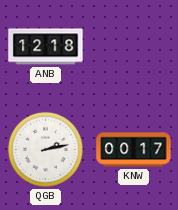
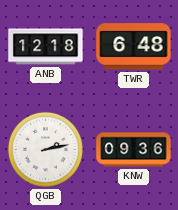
TWR: none -> 6:48 (134, 47)
KNW: 00:17 -> 09:36 (134, 150)
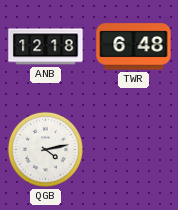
QGB: 2:13 -> 4:13 (45, 149)
KNW: 09:36 -> none (134, 150)
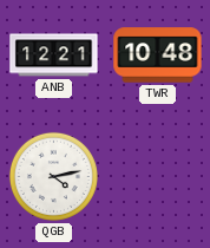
ANB: 12:18 -> 12:21 (54, 56)
TWR: 6:48 -> 10:48 (158, 56)
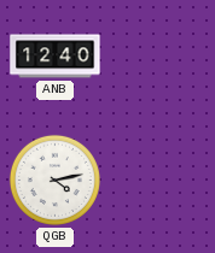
ANB: 12:21 -> 12:40 (56, 57)
TWR: 10:48 -> none (158, 56)
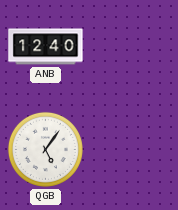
QGB: 4:13 -> 5:06 (45, 149)
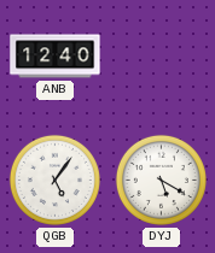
DYJ: none -> 5:20 (161, 180)
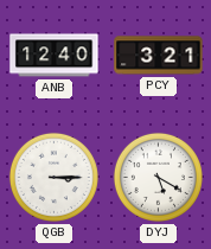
PCY: none -> 3:21 (159, 56)
QGB: 5:06 -> 3:15 (53, 177)
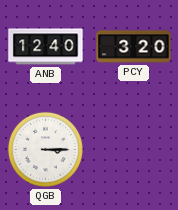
PCY: 3:21 -> 3:20 (134, 47)
DYJ: 5:20 -> none (158, 177)
